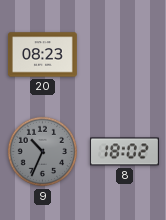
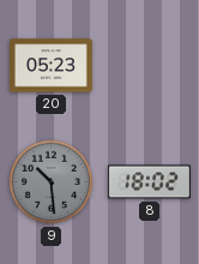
20: 08:23 -> 05:23 (50, 66)
9: 10:34 -> 10:29 (52, 182)
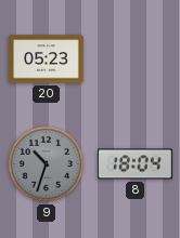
9: 10:29 -> 10:33 (47, 164)
8: 18:02 -> 18:04 (134, 164)
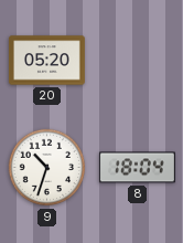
20: 05:23 -> 05:20 (46, 61)
9 dial: grey -> white (47, 168)
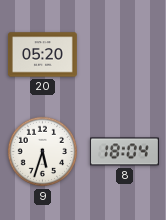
9: 10:33 -> 5:33 (43, 152)
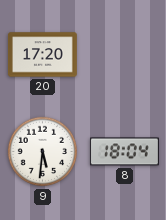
20: 05:20 -> 17:20 (42, 55)
9: 5:33 -> 5:31 (43, 152)
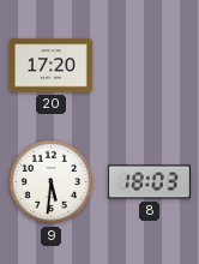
8: 18:04 -> 18:03 (149, 182)
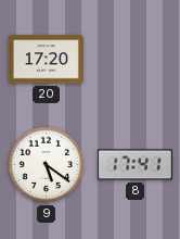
9: 5:31 -> 5:21 (47, 165)
8: 18:03 -> 17:41 (134, 165)
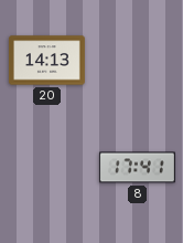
20: 17:20 -> 14:13 (46, 61)
9: 5:21 -> none (47, 165)
